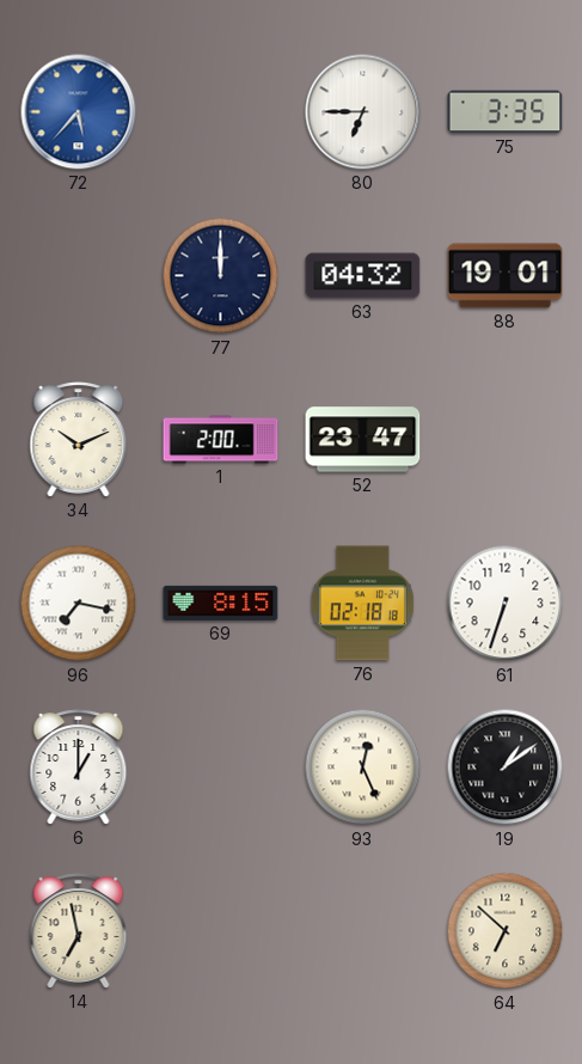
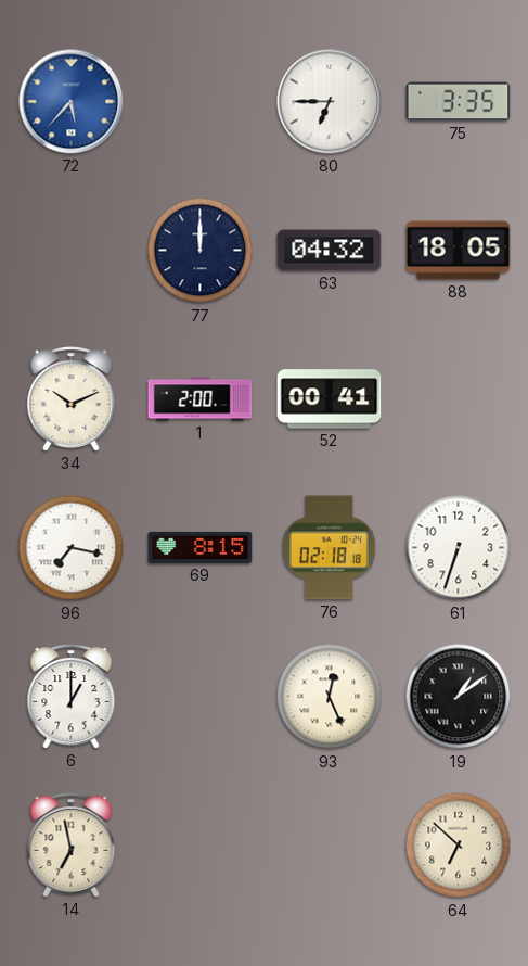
88: 19:01 -> 18:05 (459, 251)
52: 23:47 -> 00:41 (330, 399)
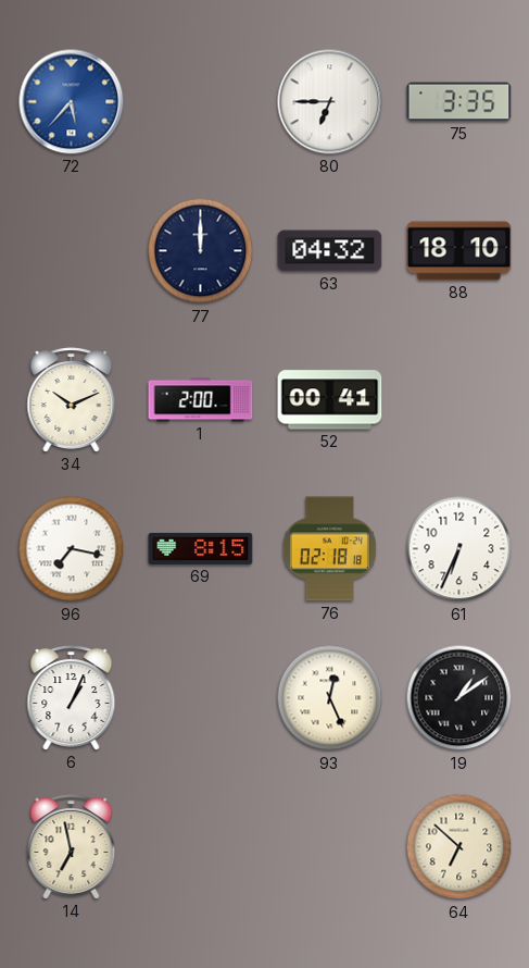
88: 18:05 -> 18:10 (459, 251)
61: 6:33 -> 6:34 (459, 549)
6: 1:00 -> 1:04 (72, 698)
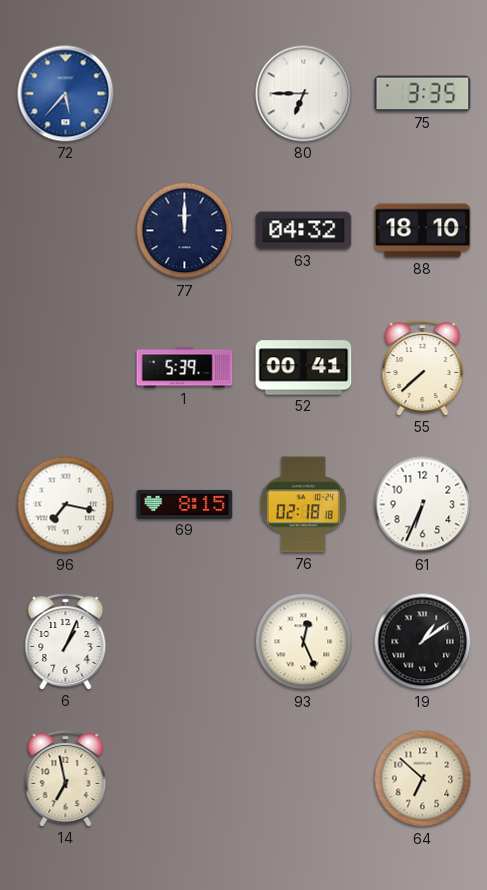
34: 10:11 -> none (72, 400)
1: 2:00 -> 5:39 (185, 368)
55: none -> 7:38 (423, 368)
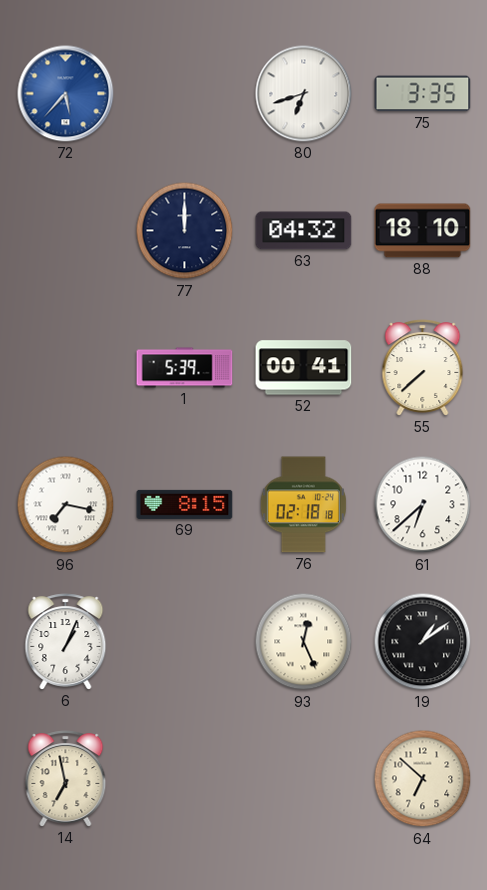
80: 6:45 -> 6:42 (304, 94)
61: 6:34 -> 6:38 (423, 505)
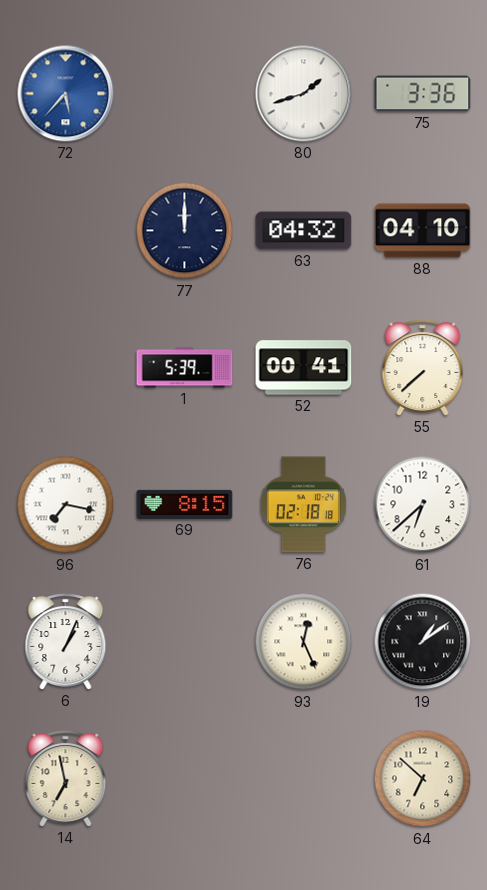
80: 6:42 -> 1:42 (304, 94)
75: 3:35 -> 3:36 (423, 94)
88: 18:10 -> 04:10 (423, 231)
